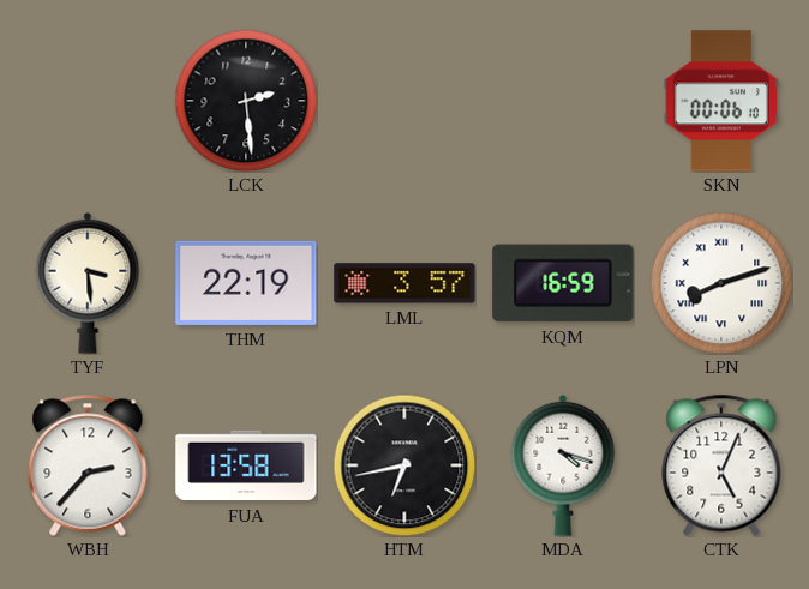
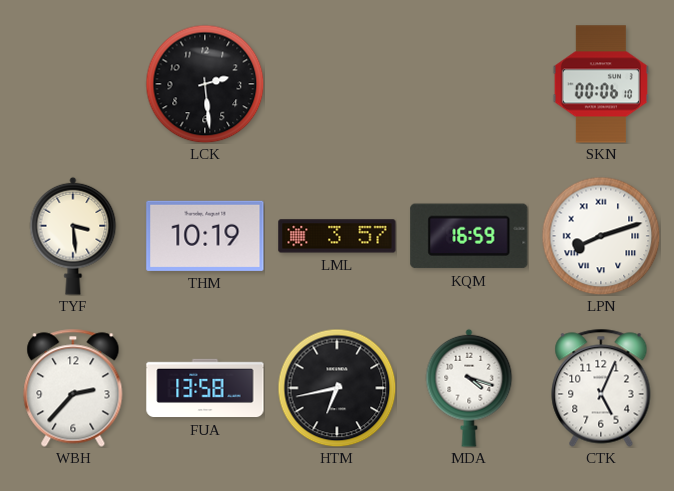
THM: 22:19 -> 10:19 (205, 236)
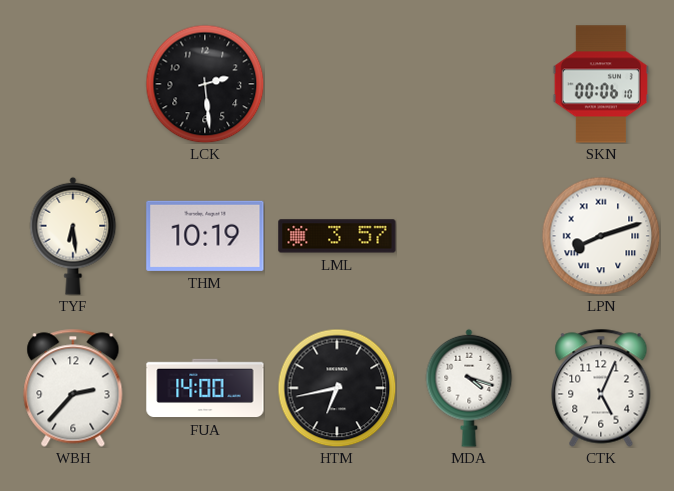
TYF: 3:29 -> 6:29 (73, 236)
KQM: 16:59 -> none (469, 236)
FUA: 13:58 -> 14:00 (205, 388)
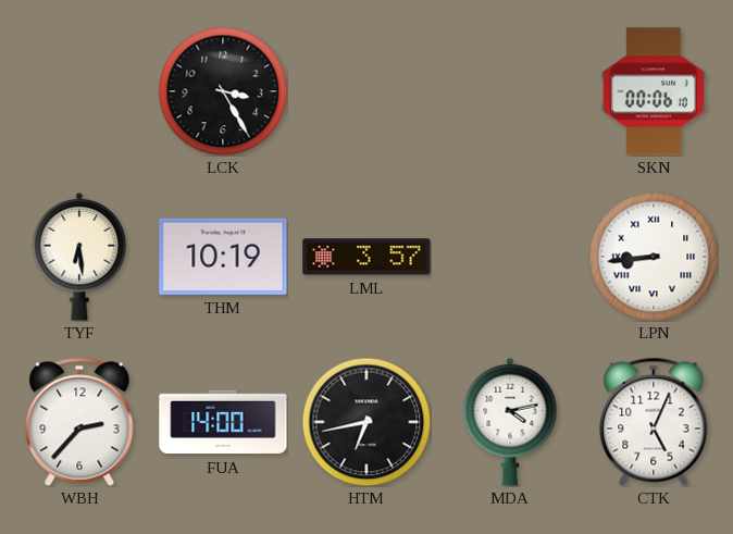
LCK: 2:29 -> 3:25 (223, 91)
LPN: 8:12 -> 8:44 (654, 257)
MDA: 4:18 -> 4:13 (510, 422)
